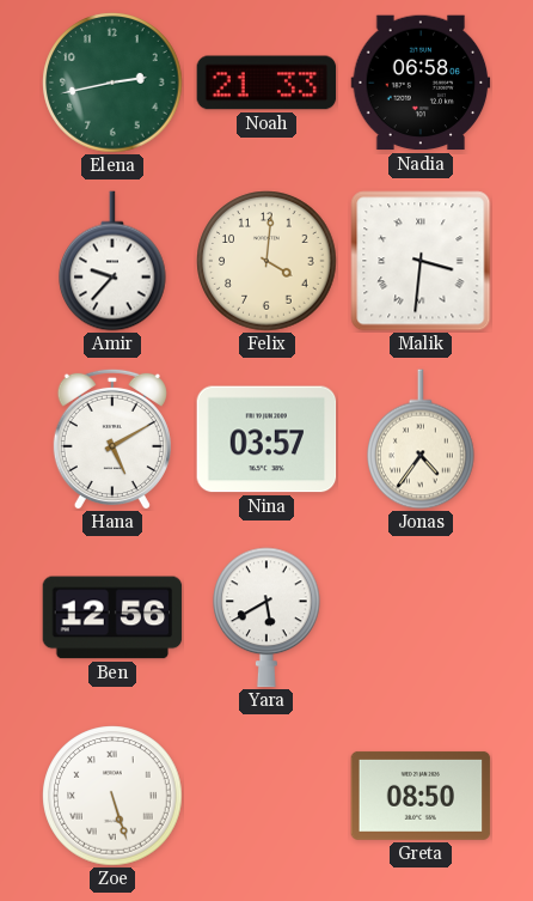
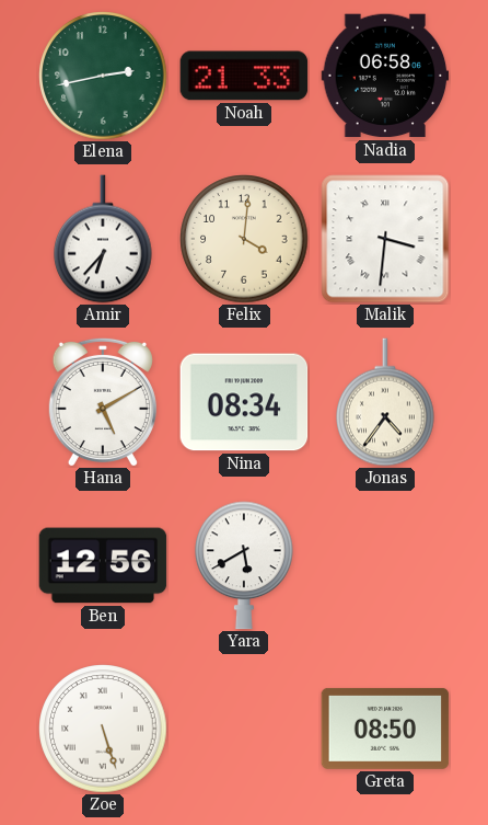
Amir: 9:37 -> 6:37 (104, 239)
Nina: 03:57 -> 08:34 (244, 402)
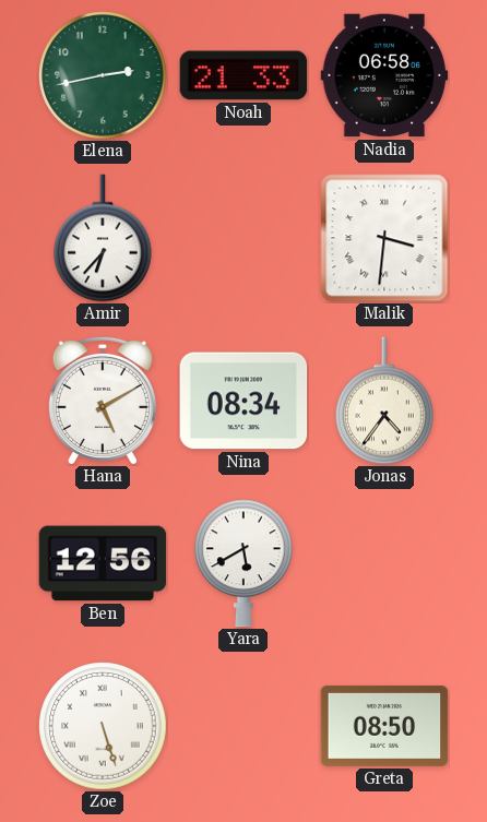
Felix: 4:01 -> none (244, 239)
